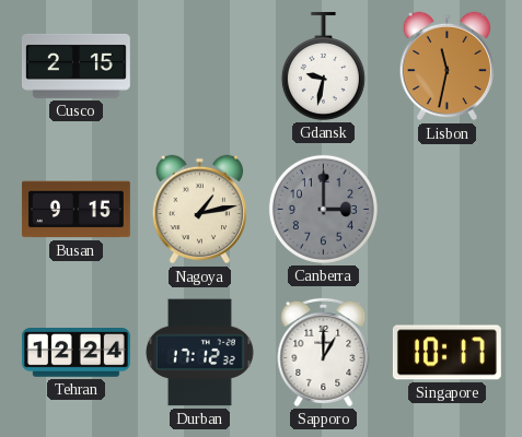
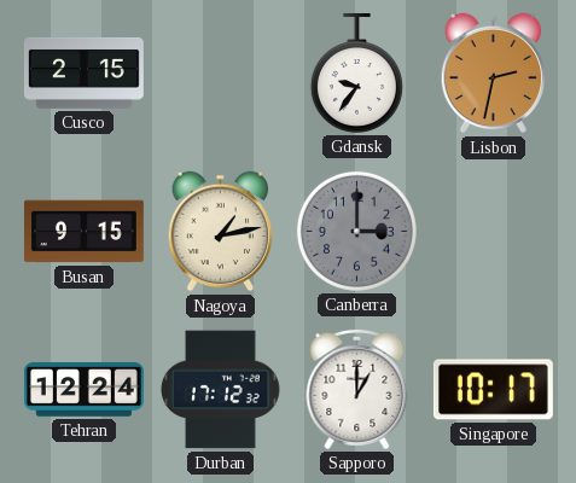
Gdansk: 9:32 -> 9:36 (356, 72)
Lisbon: 11:32 -> 2:32 (494, 74)
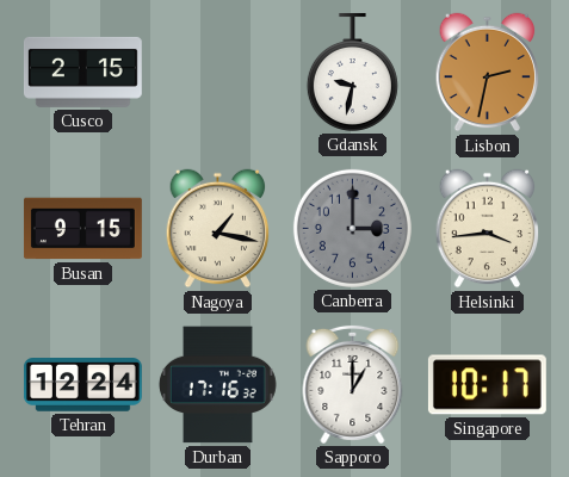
Gdansk: 9:36 -> 9:32 (352, 72)
Nagoya: 1:13 -> 1:17 (218, 229)
Helsinki: none -> 3:44 (488, 229)
Durban: 17:12 -> 17:16 (217, 385)
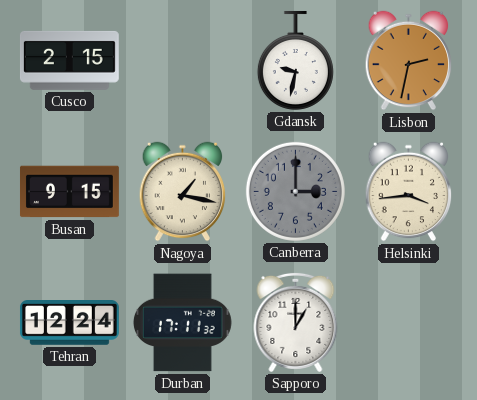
Durban: 17:16 -> 17:11 (182, 323)
Singapore: 10:17 -> none (487, 385)
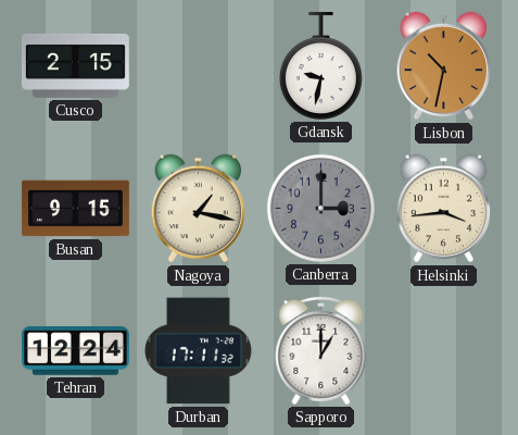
Lisbon: 2:32 -> 10:32 (444, 66)
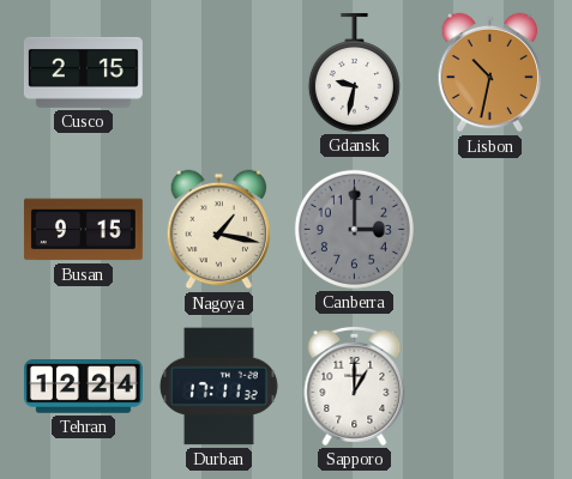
Helsinki: 3:44 -> none (444, 209)
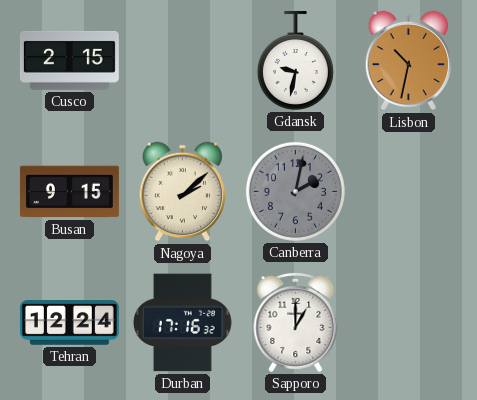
Nagoya: 1:17 -> 2:08 (183, 192)
Canberra: 3:00 -> 2:02 (295, 191)
Durban: 17:11 -> 17:16 (182, 323)
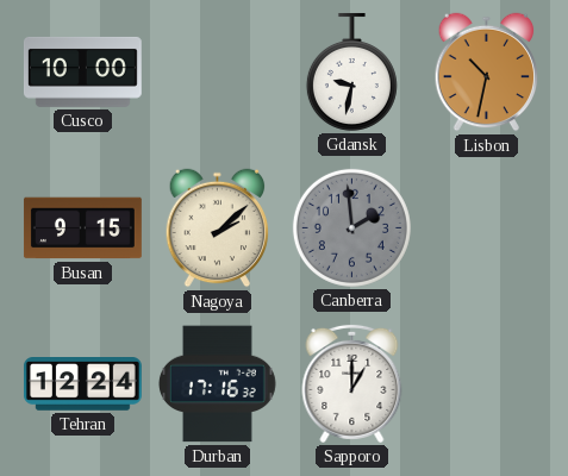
Cusco: 2:15 -> 10:00 (82, 71)
Canberra: 2:02 -> 1:59 (351, 227)
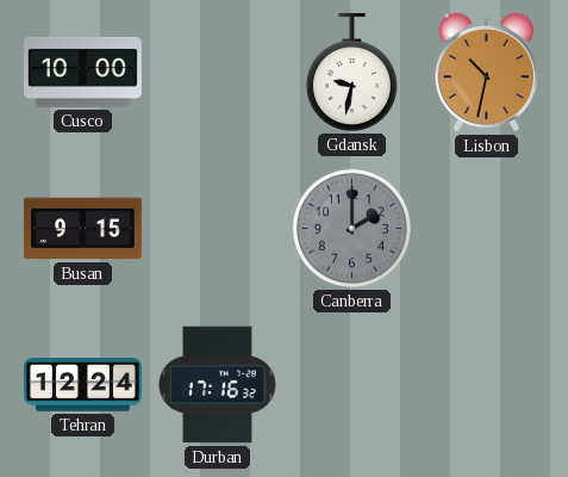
Nagoya: 2:08 -> none (218, 228)
Canberra: 1:59 -> 2:00 (351, 228)
Sapporo: 1:00 -> none (352, 383)
